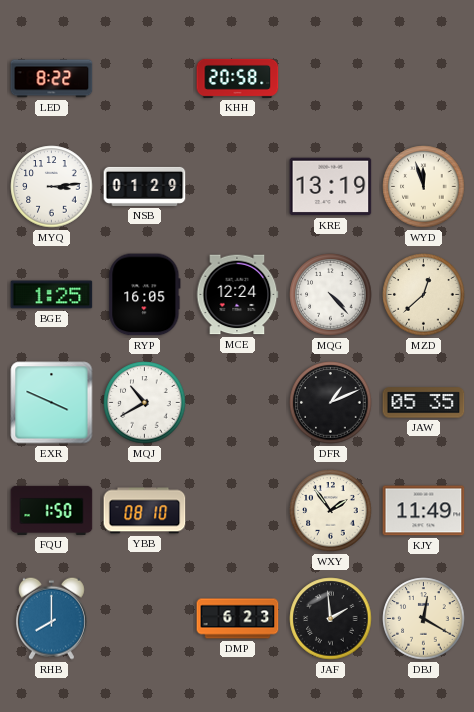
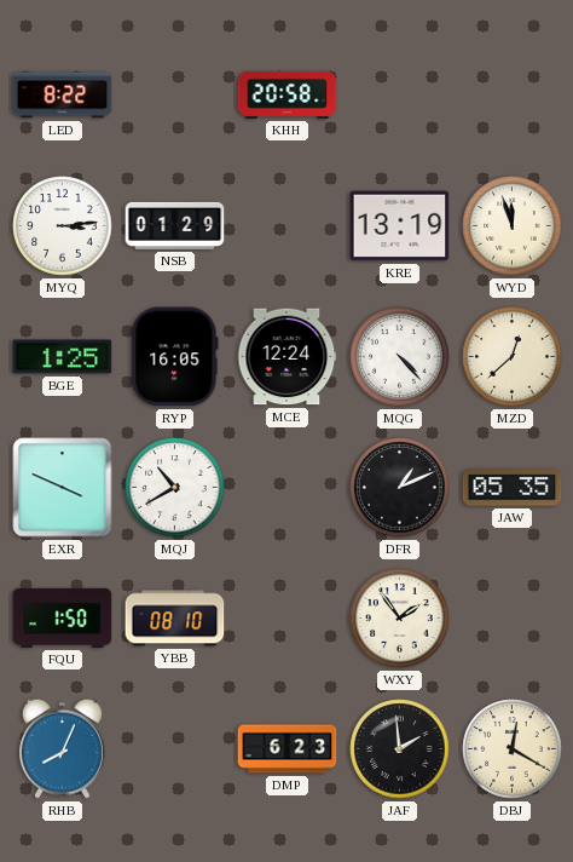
KJY: 11:49 -> none (424, 511)
RHB: 8:00 -> 8:04 (62, 748)
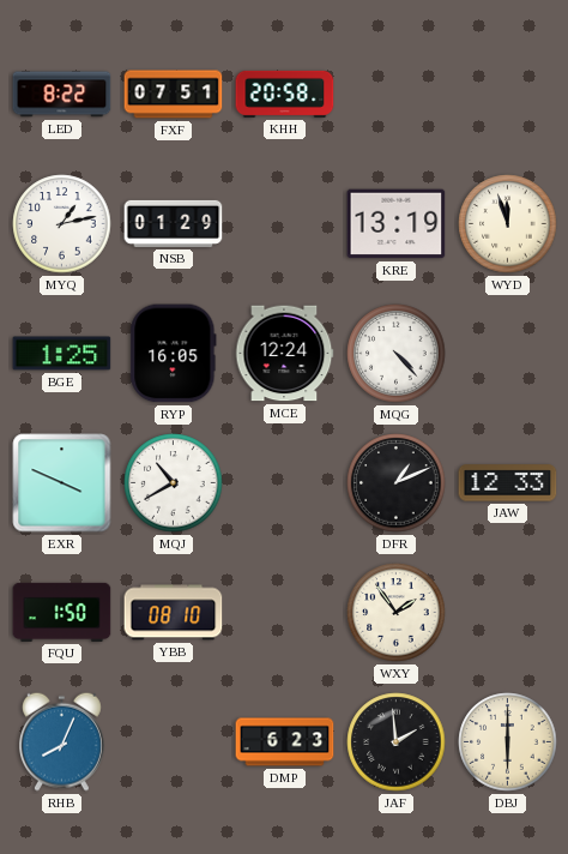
FXF: none -> 07:51 (174, 95)
MYQ: 3:14 -> 1:13 (62, 224)
MZD: 12:38 -> none (513, 357)
JAW: 05:35 -> 12:33 (508, 483)
DBJ: 12:20 -> 6:00 (508, 742)
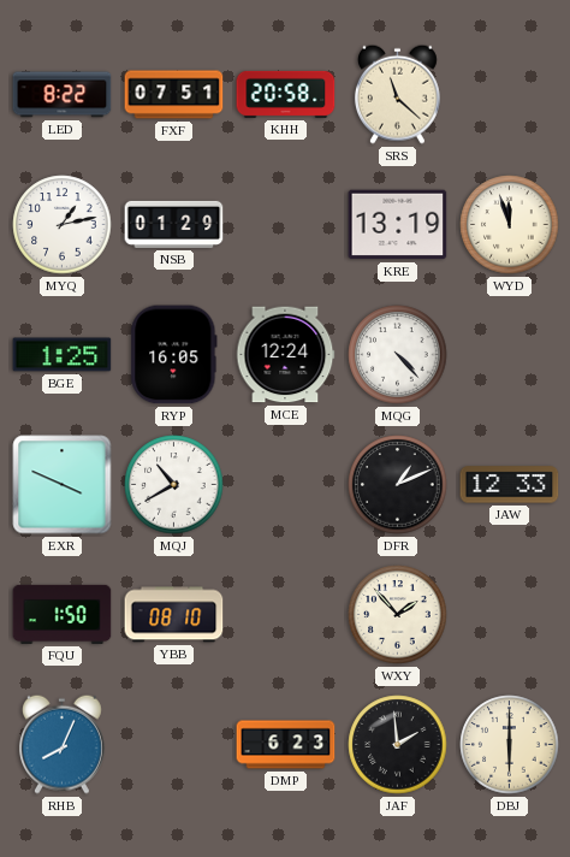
SRS: none -> 11:22 (397, 94)
WXY: 1:54 -> 1:53 (398, 615)
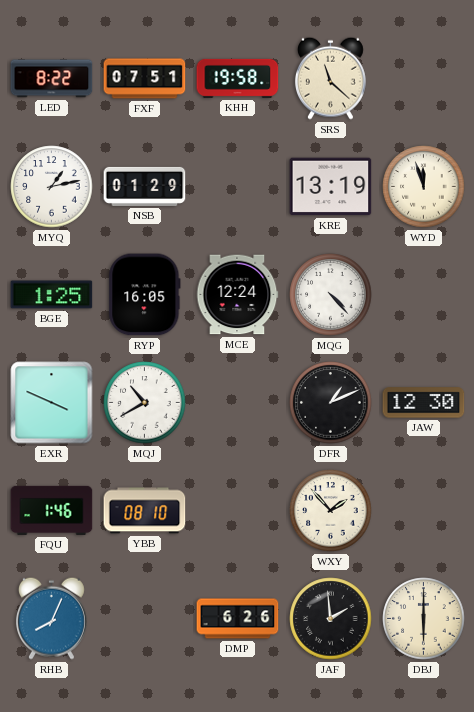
KHH: 20:58 -> 19:58 (238, 78)
JAW: 12:33 -> 12:30 (424, 403)
FQU: 1:50 -> 1:46 (52, 510)
DMP: 6:23 -> 6:26 (238, 619)
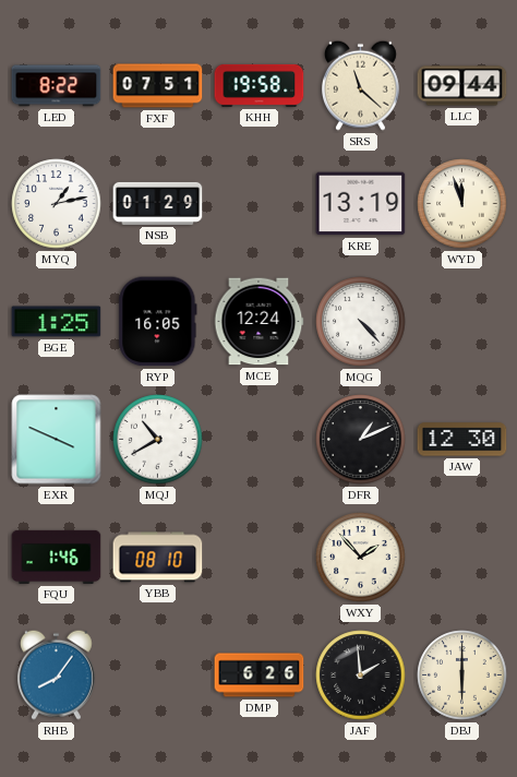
LLC: none -> 09:44 (462, 86)
RHB: 8:04 -> 8:06 (56, 674)
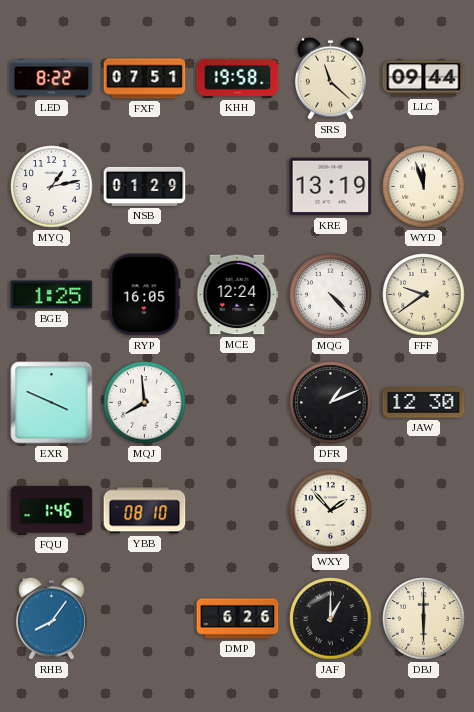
FFF: none -> 9:39 (424, 295)
MQJ: 10:40 -> 7:59 (145, 403)
JAF: 1:59 -> 1:00 (331, 619)
